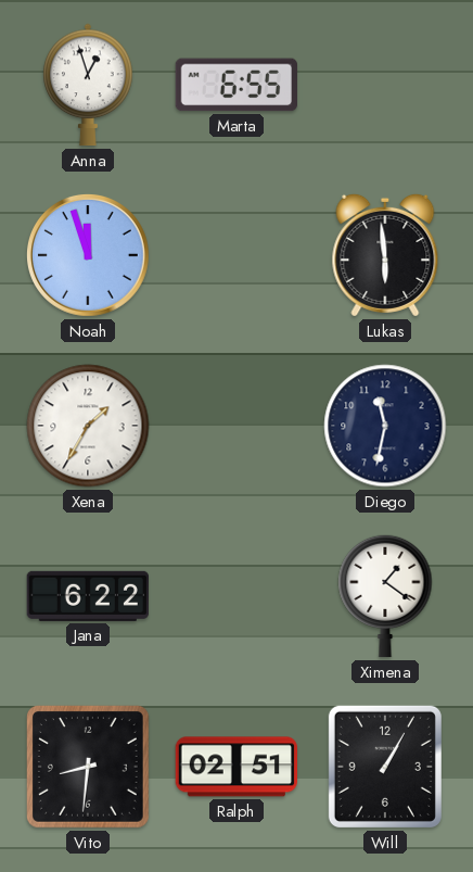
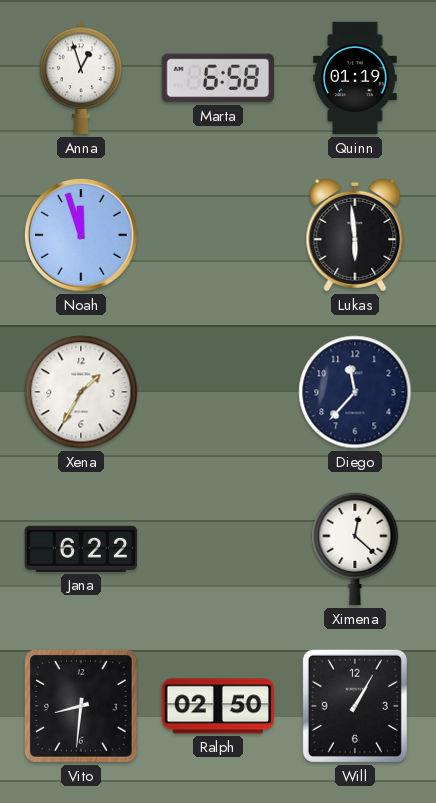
Marta: 6:55 -> 6:58 (217, 78)
Quinn: none -> 01:19 (355, 78)
Diego: 11:32 -> 11:37 (355, 392)
Ximena: 1:21 -> 12:22 (355, 549)
Ralph: 02:51 -> 02:50 (217, 706)
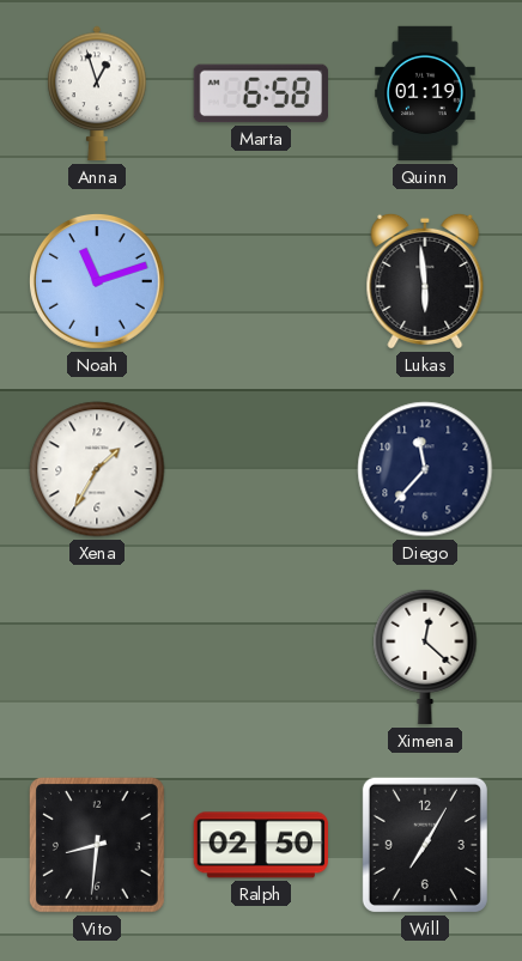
Noah: 11:57 -> 11:12 (97, 281)
Jana: 6:22 -> none (80, 549)
Will: 1:05 -> 7:05 (425, 845)
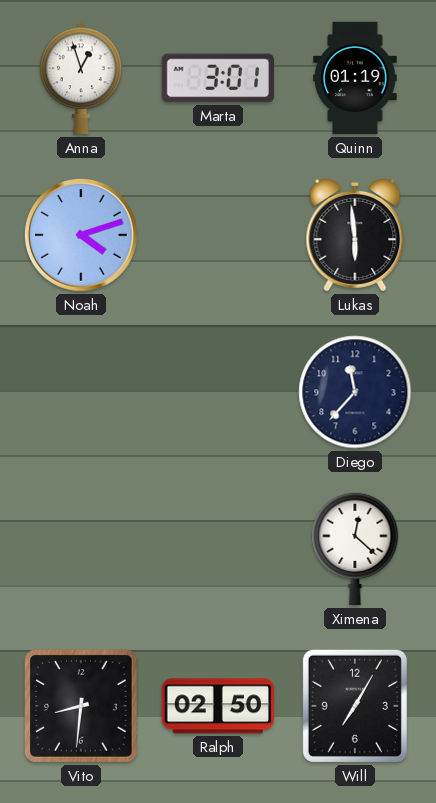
Marta: 6:58 -> 3:01 (217, 78)
Noah: 11:12 -> 4:12 (81, 235)
Xena: 1:35 -> none (97, 469)
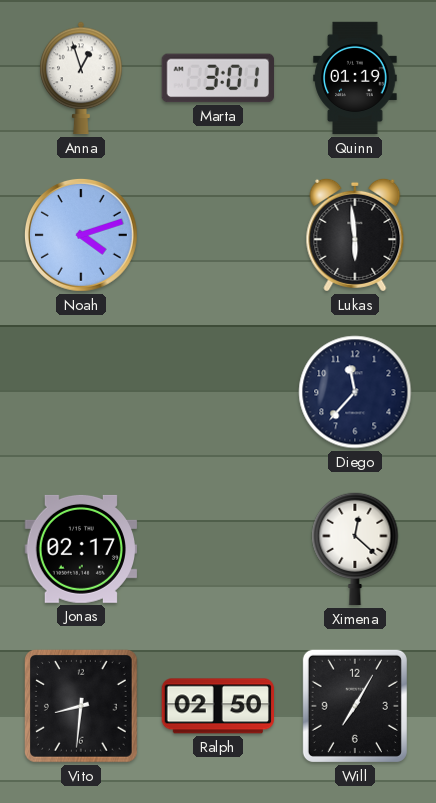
Jonas: none -> 02:17 (80, 549)
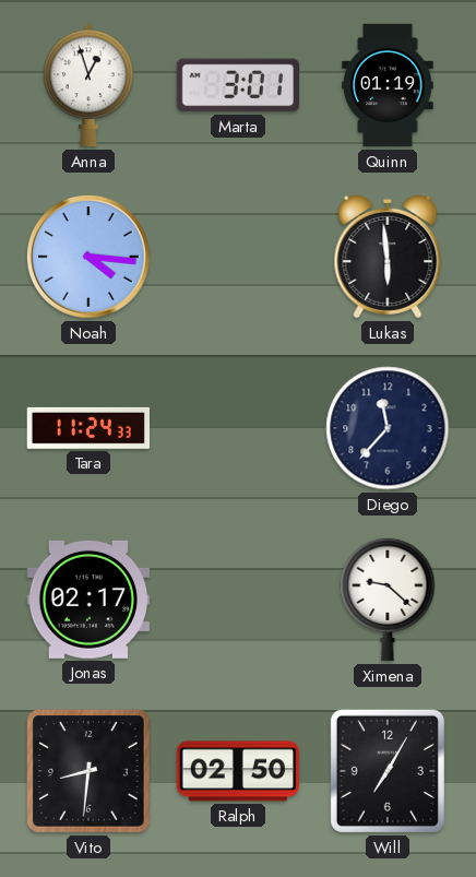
Noah: 4:12 -> 4:16 (88, 257)
Tara: none -> 11:24 (87, 428)
Ximena: 12:22 -> 9:22 (388, 600)
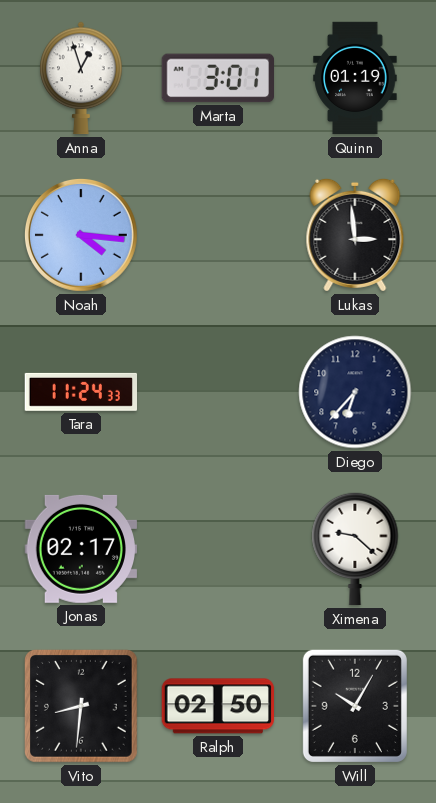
Lukas: 5:59 -> 2:59 (355, 235)
Diego: 11:37 -> 6:37 (355, 392)
Will: 7:05 -> 10:05 (355, 706)
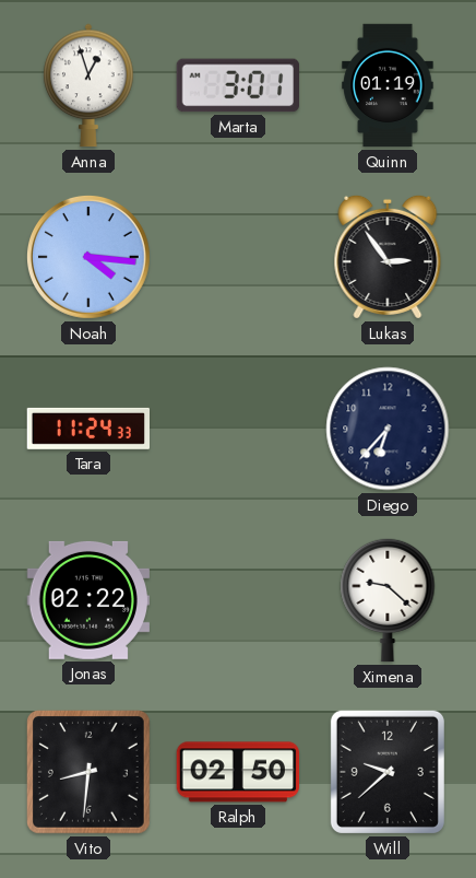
Lukas: 2:59 -> 2:54 (388, 257)
Jonas: 02:17 -> 02:22 (87, 600)
Will: 10:05 -> 9:38 (388, 772)
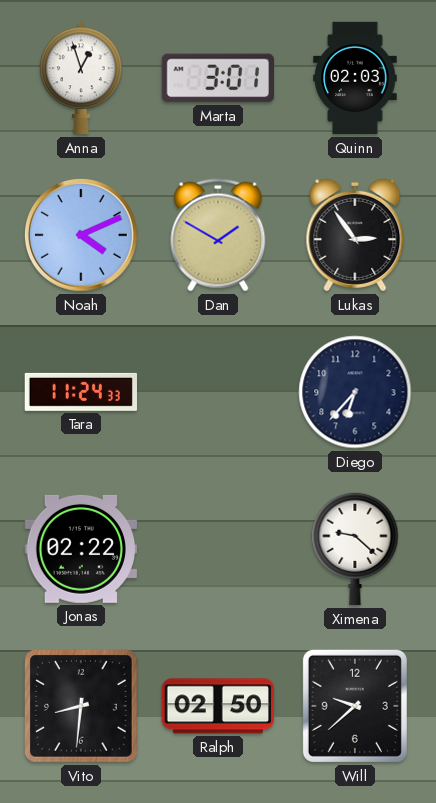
Quinn: 01:19 -> 02:03 (355, 78)
Noah: 4:16 -> 4:11 (81, 235)
Dan: none -> 1:50 (218, 235)
